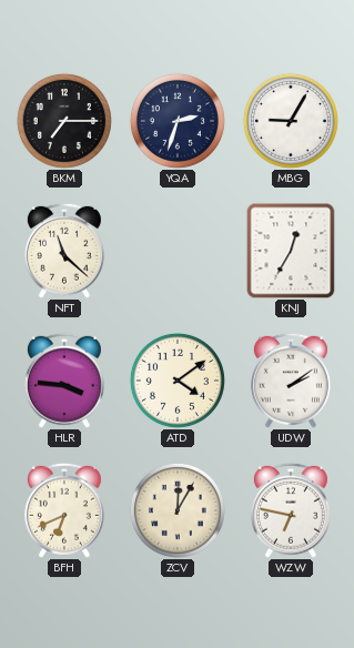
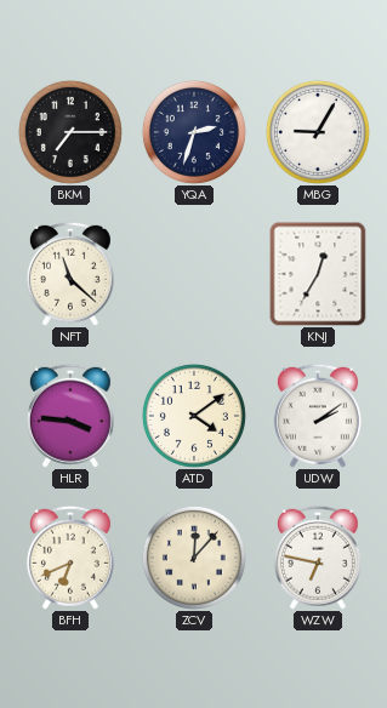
ZCV: 12:05 -> 12:07 (194, 558)
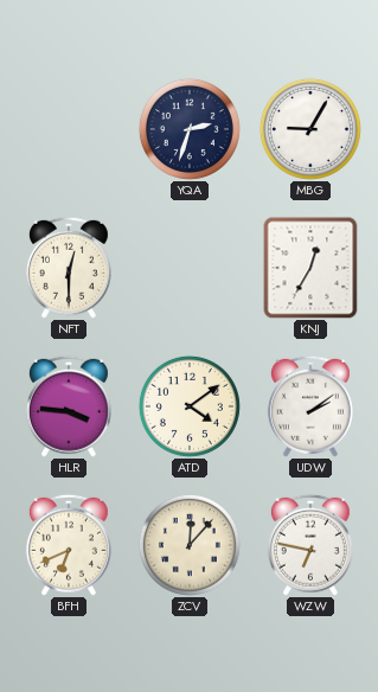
BKM: 7:15 -> none (70, 132)
NFT: 11:22 -> 12:30 (69, 268)
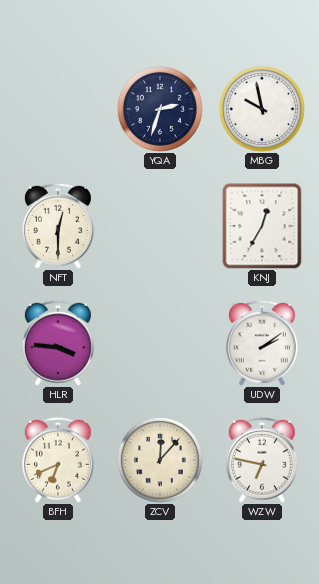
MBG: 9:05 -> 9:58 (262, 109)
ATD: 4:09 -> none (190, 406)
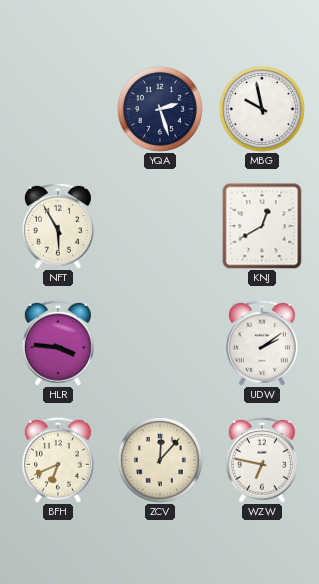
YQA: 2:33 -> 2:27 (160, 109)
NFT: 12:30 -> 5:55 (58, 226)
KNJ: 12:35 -> 12:40 (262, 226)
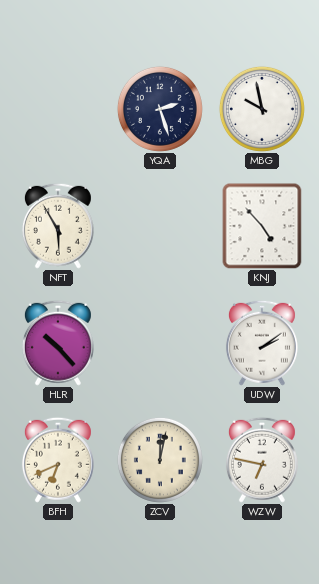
KNJ: 12:40 -> 4:53 (262, 226)
HLR: 3:46 -> 10:23 (58, 343)
ZCV: 12:07 -> 12:02 (160, 460)
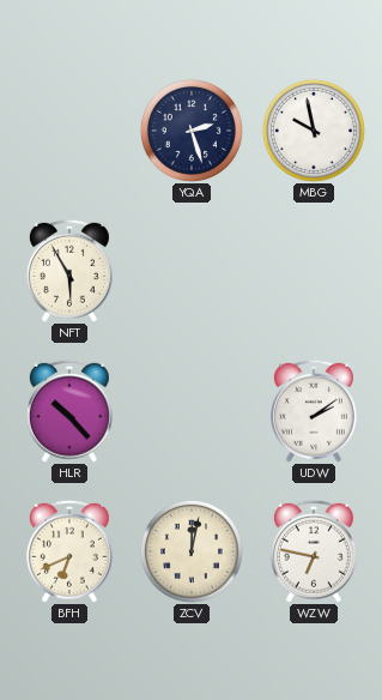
KNJ: 4:53 -> none (262, 226)
